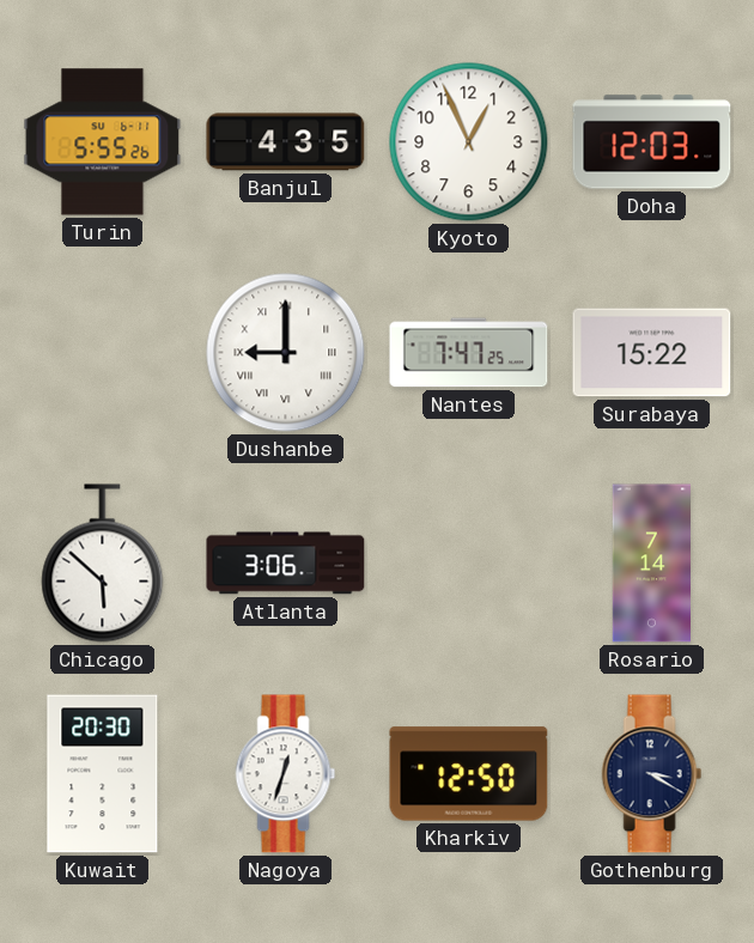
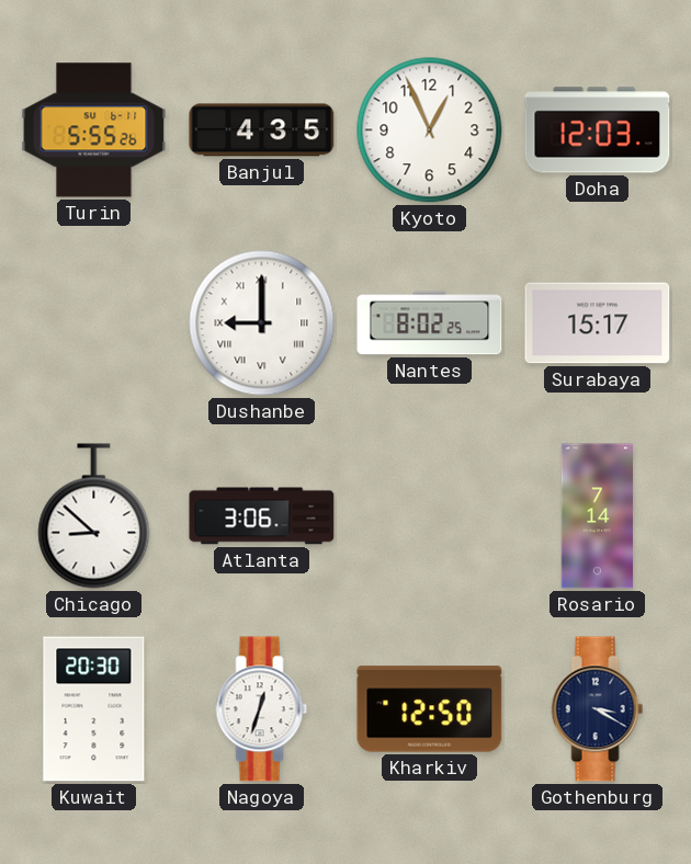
Nantes: 7:47 -> 8:02 (430, 323)
Surabaya: 15:22 -> 15:17 (598, 323)
Chicago: 5:52 -> 8:52 (94, 516)
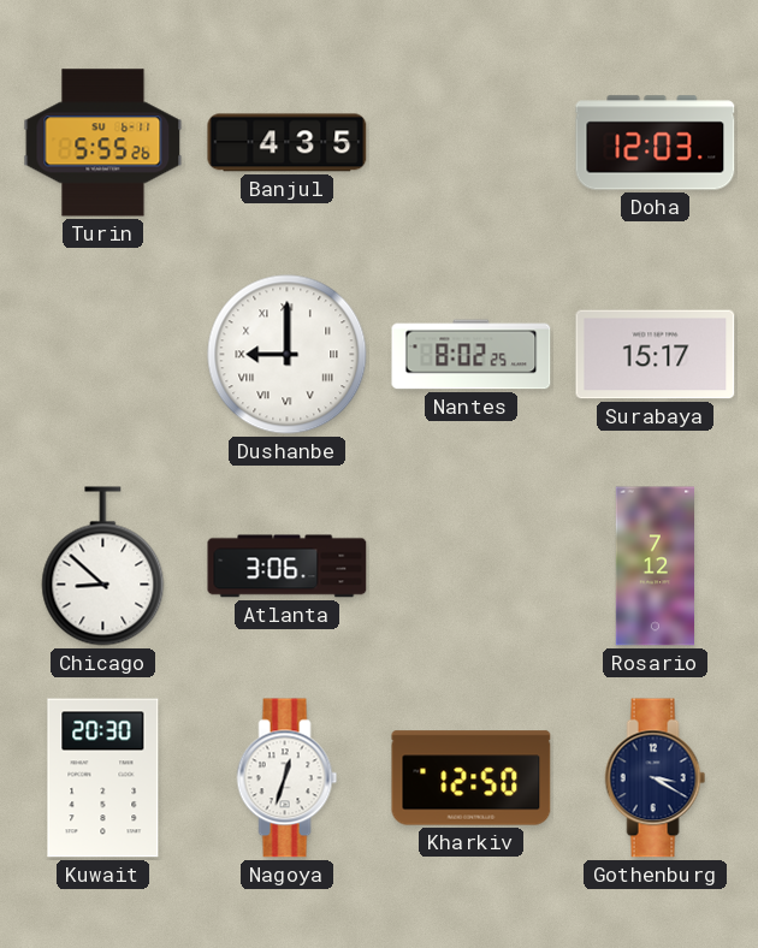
Kyoto: 12:56 -> none (430, 130)
Rosario: 7:14 -> 7:12 (655, 567)
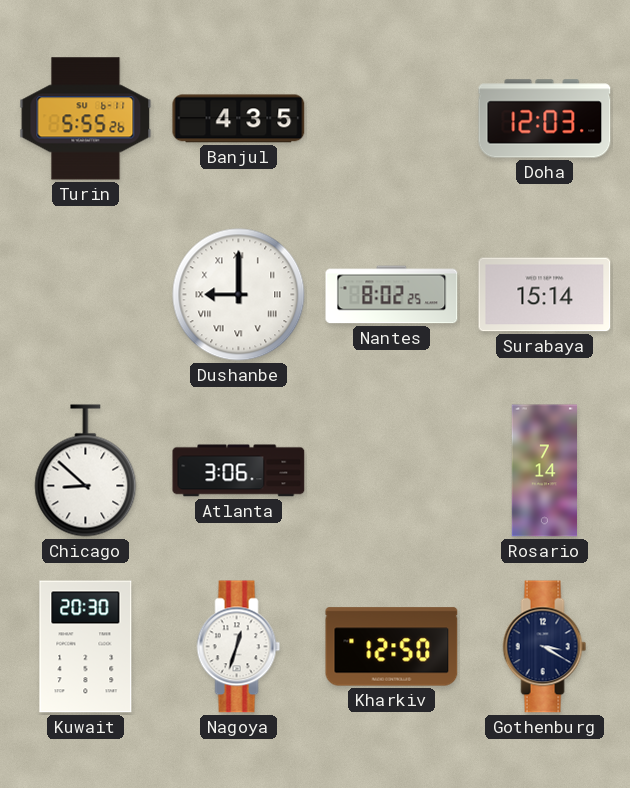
Surabaya: 15:17 -> 15:14 (545, 295)
Rosario: 7:12 -> 7:14 (544, 471)
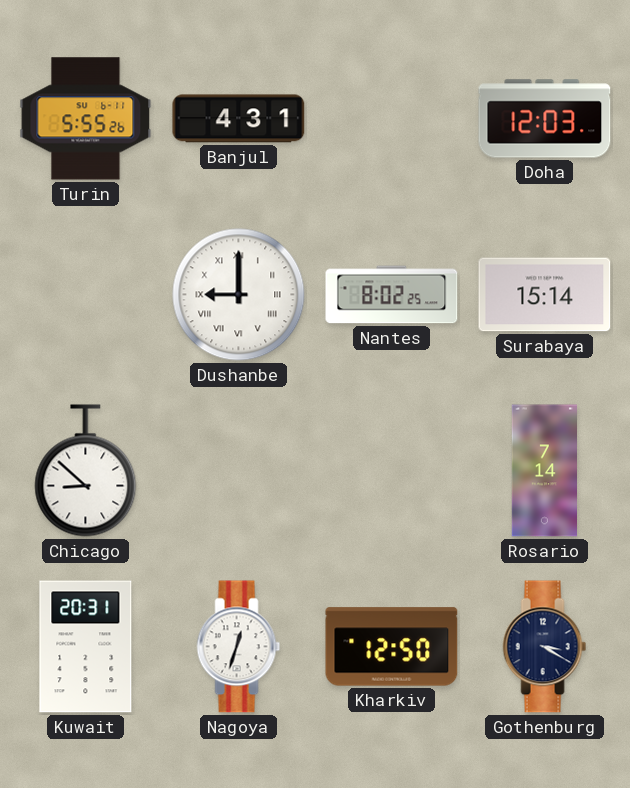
Banjul: 4:35 -> 4:31 (239, 119)
Atlanta: 3:06 -> none (239, 471)
Kuwait: 20:30 -> 20:31 (86, 647)
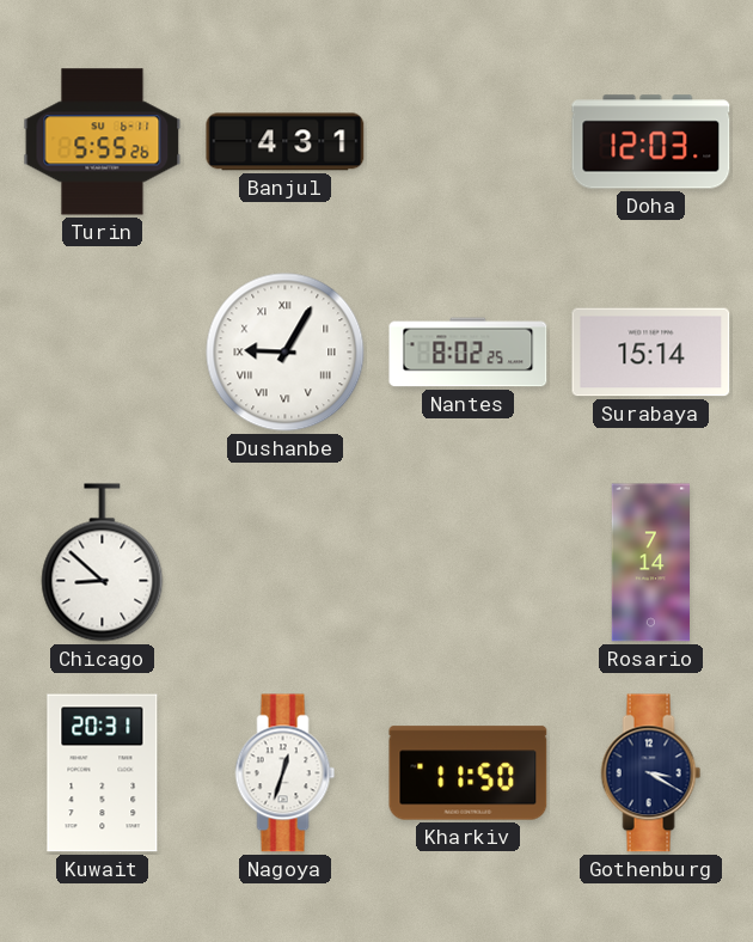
Dushanbe: 9:00 -> 9:05 (286, 353)
Kharkiv: 12:50 -> 11:50 (469, 773)
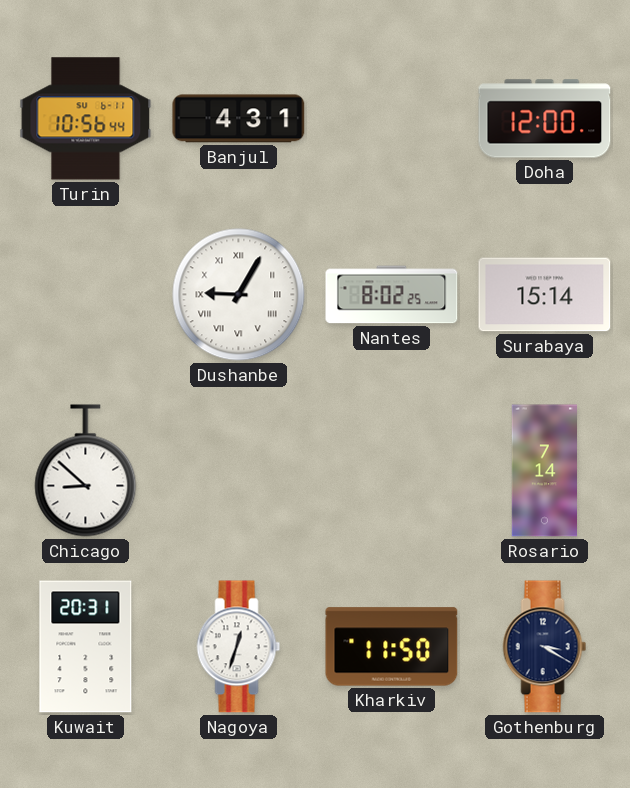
Turin: 5:55 -> 10:56 (86, 119)
Doha: 12:03 -> 12:00 (545, 119)
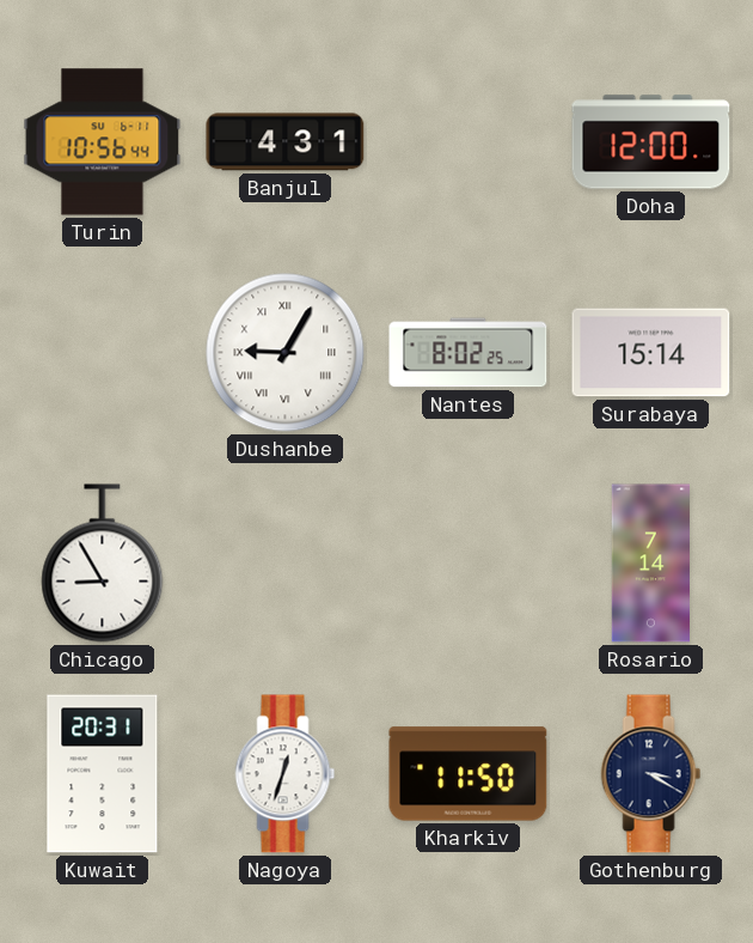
Chicago: 8:52 -> 8:55 (103, 564)
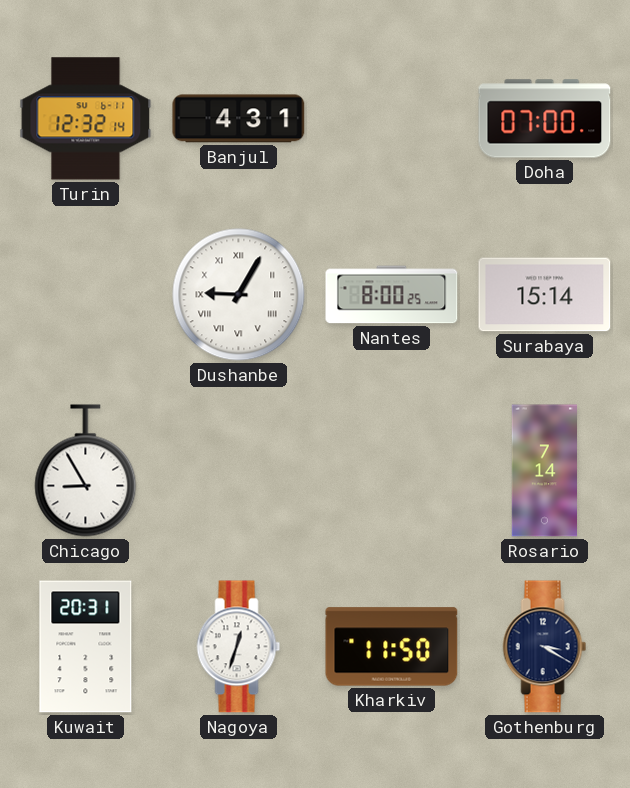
Turin: 10:56 -> 12:32 (86, 119)
Doha: 12:00 -> 07:00 (545, 119)
Nantes: 8:02 -> 8:00 (392, 295)
